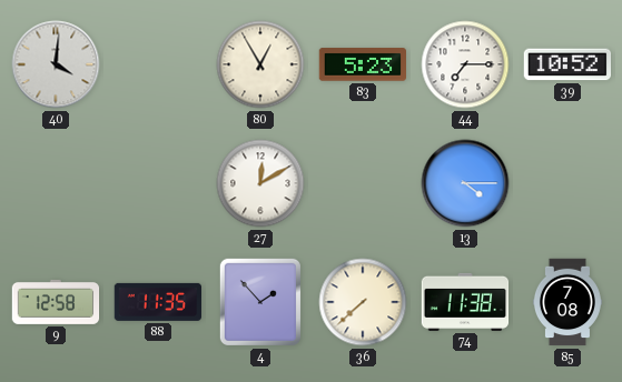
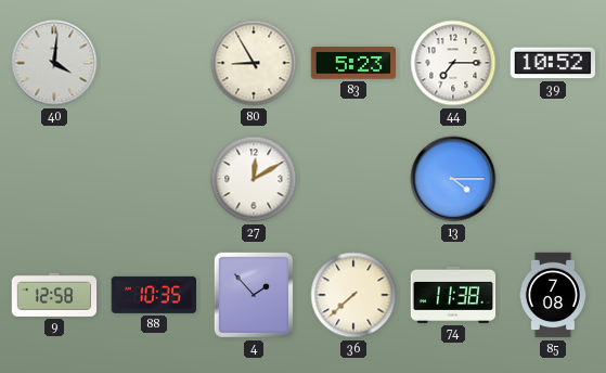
80: 12:55 -> 8:55 (254, 63)
88: 11:35 -> 10:35 (154, 295)
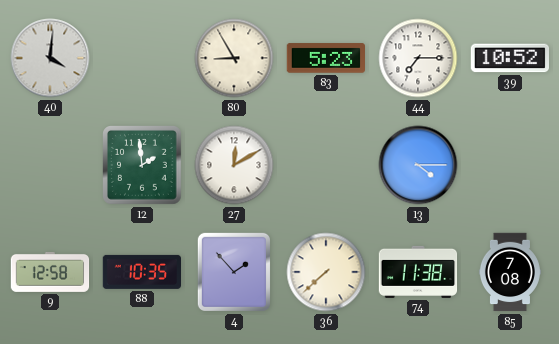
12: none -> 1:59 (143, 166)
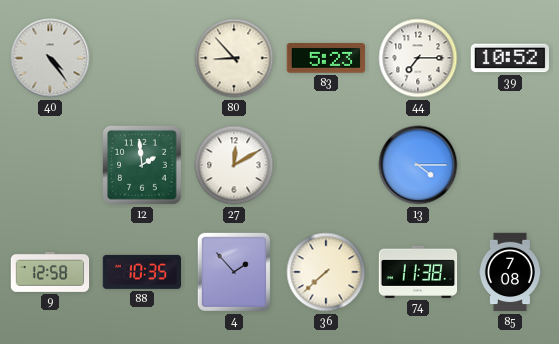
40: 4:01 -> 4:24 (50, 58)
80: 8:55 -> 8:53 (234, 58)
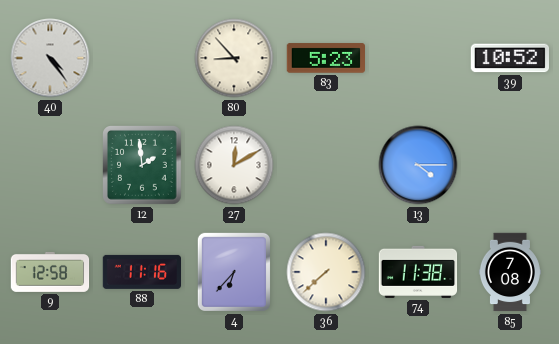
44: 7:15 -> none (418, 58)
88: 10:35 -> 11:16 (142, 272)
4: 1:53 -> 6:37 (234, 272)
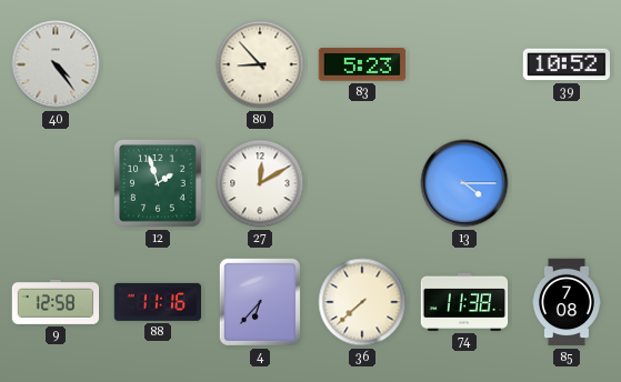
12: 1:59 -> 1:57 (159, 184)
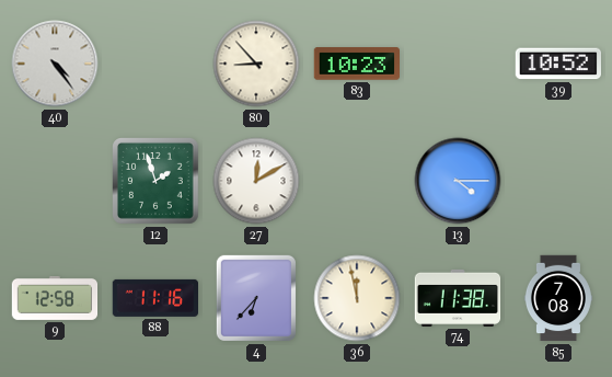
83: 5:23 -> 10:23 (356, 64)
36: 7:38 -> 11:58 (357, 298)
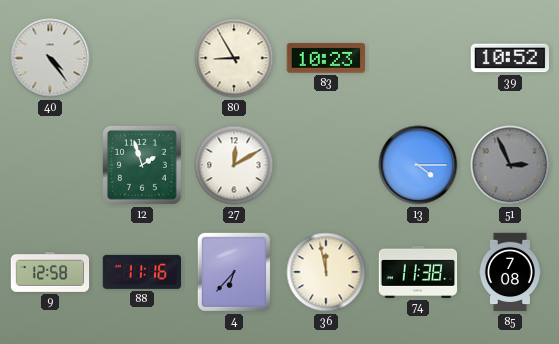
80: 8:53 -> 8:55 (234, 58)
51: none -> 2:56 (510, 165)
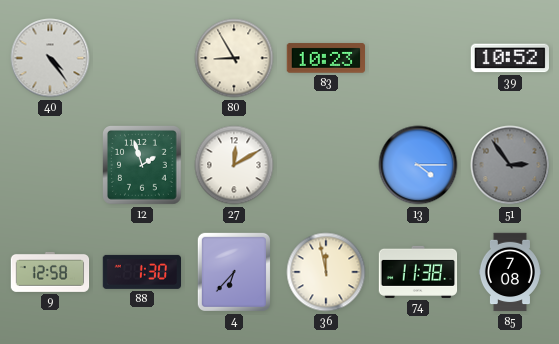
51: 2:56 -> 2:54 (510, 165)
88: 11:16 -> 1:30 (142, 272)
